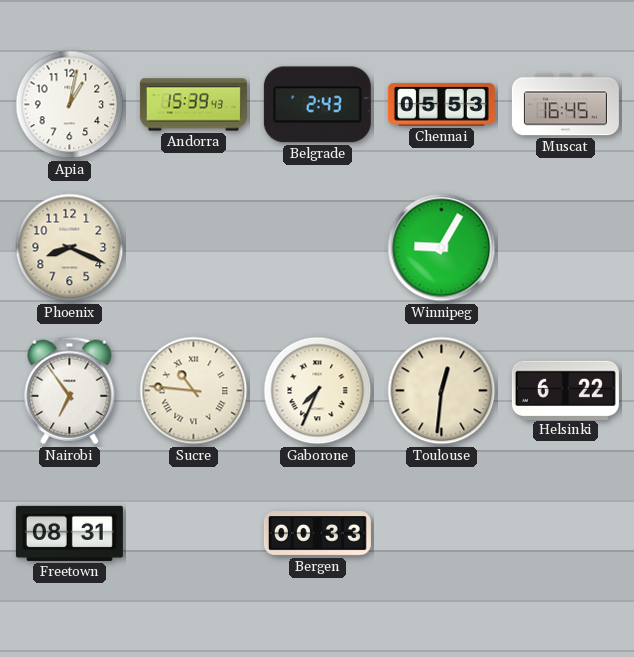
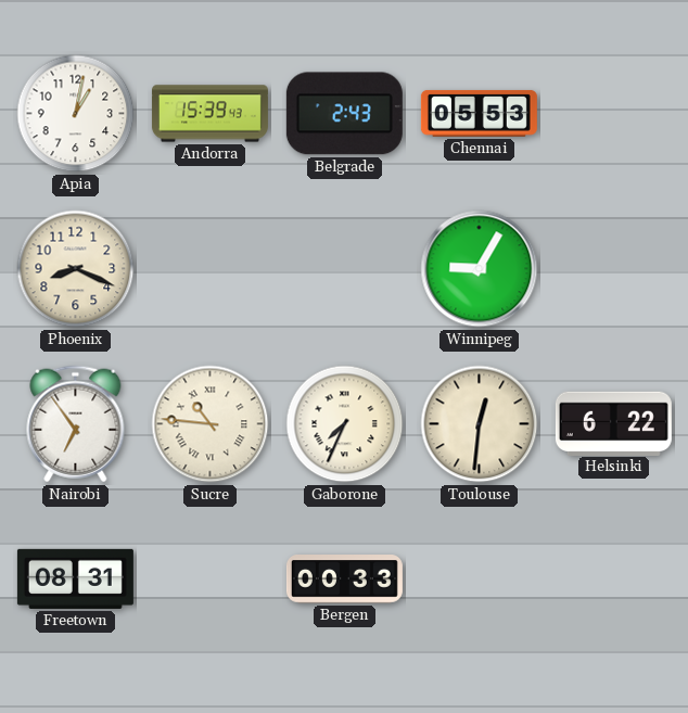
Muscat: 16:45 -> none (565, 105)
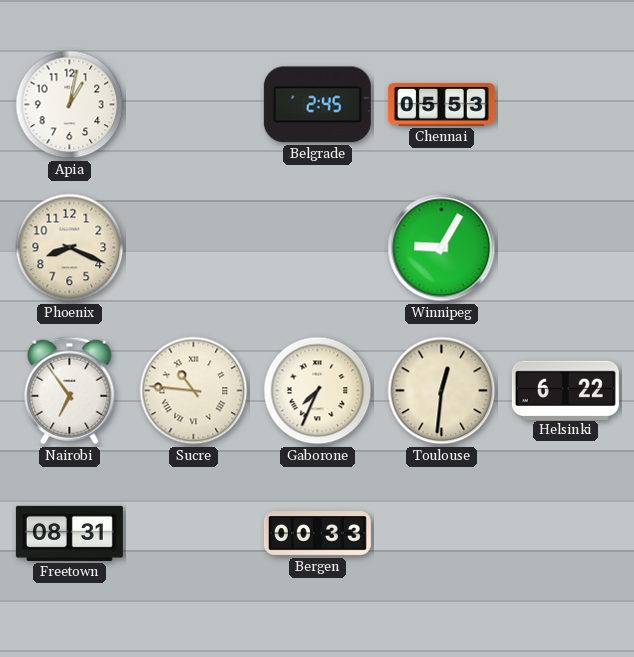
Andorra: 15:39 -> none (209, 114)
Belgrade: 2:43 -> 2:45 (317, 105)
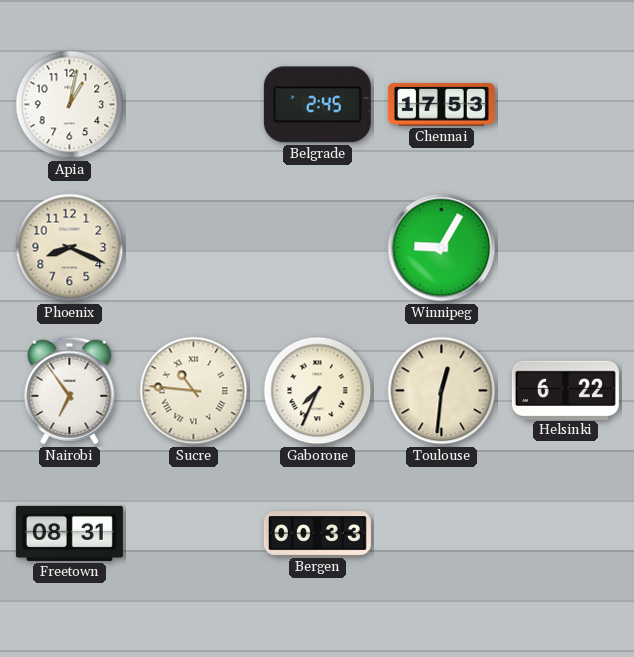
Chennai: 05:53 -> 17:53 (441, 104)
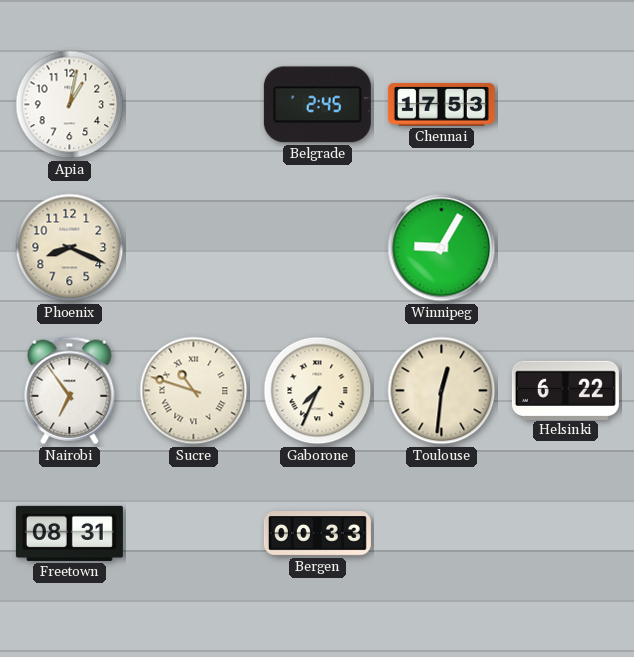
Sucre: 10:46 -> 10:48 (194, 391)
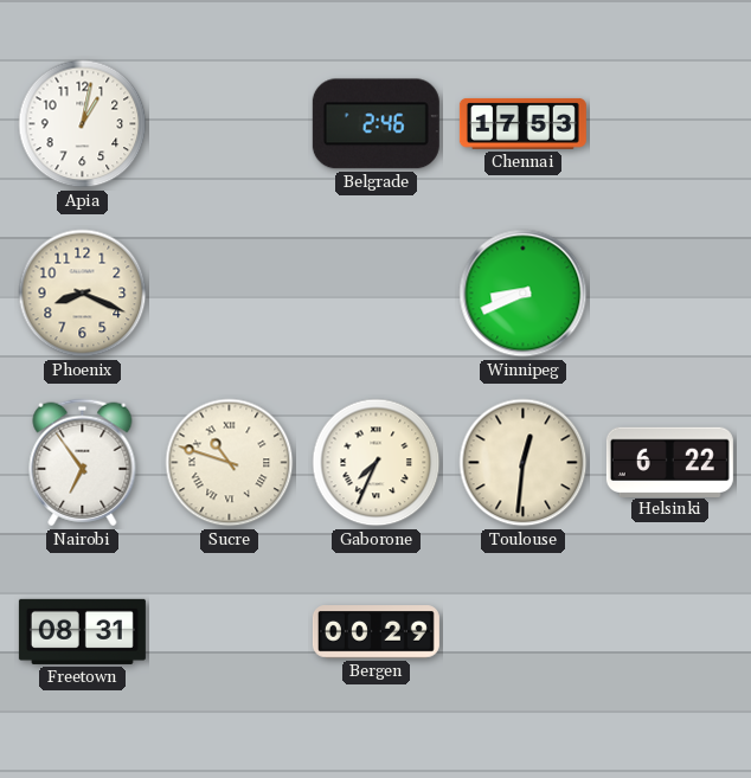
Belgrade: 2:45 -> 2:46 (375, 124)
Winnipeg: 9:05 -> 8:41 (524, 294)
Bergen: 00:33 -> 00:29 (375, 632)
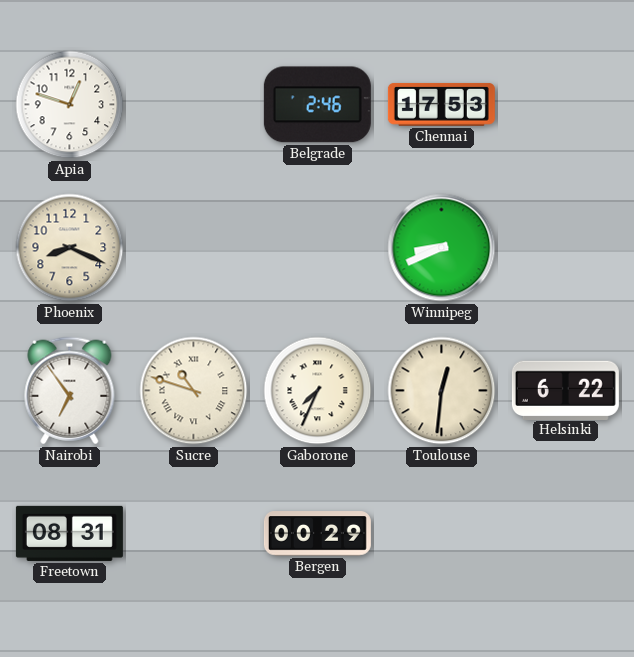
Apia: 1:02 -> 12:48 (70, 105)
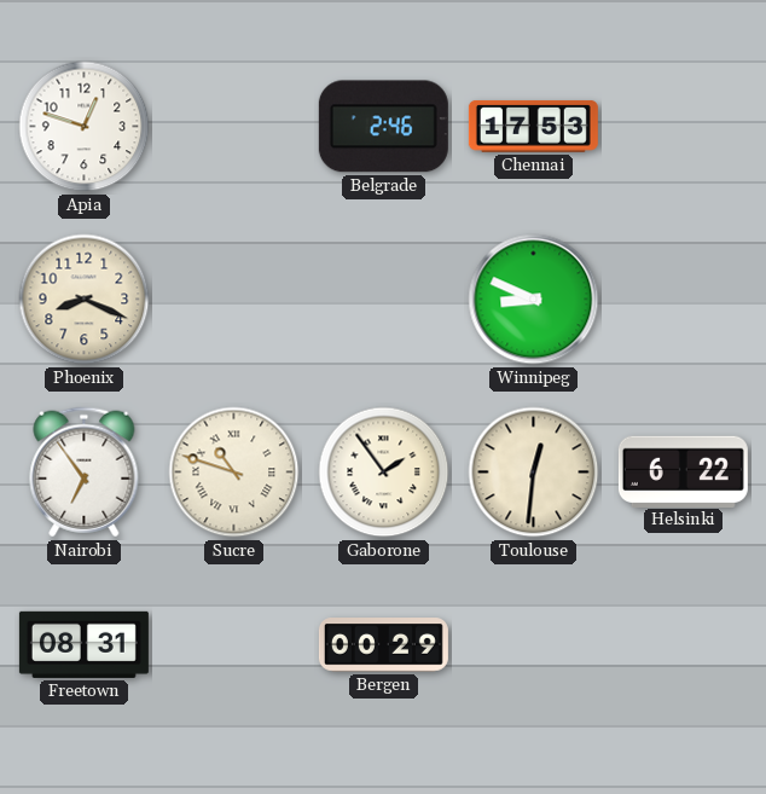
Winnipeg: 8:41 -> 8:49 (534, 300)
Gaborone: 7:34 -> 1:54 (384, 473)
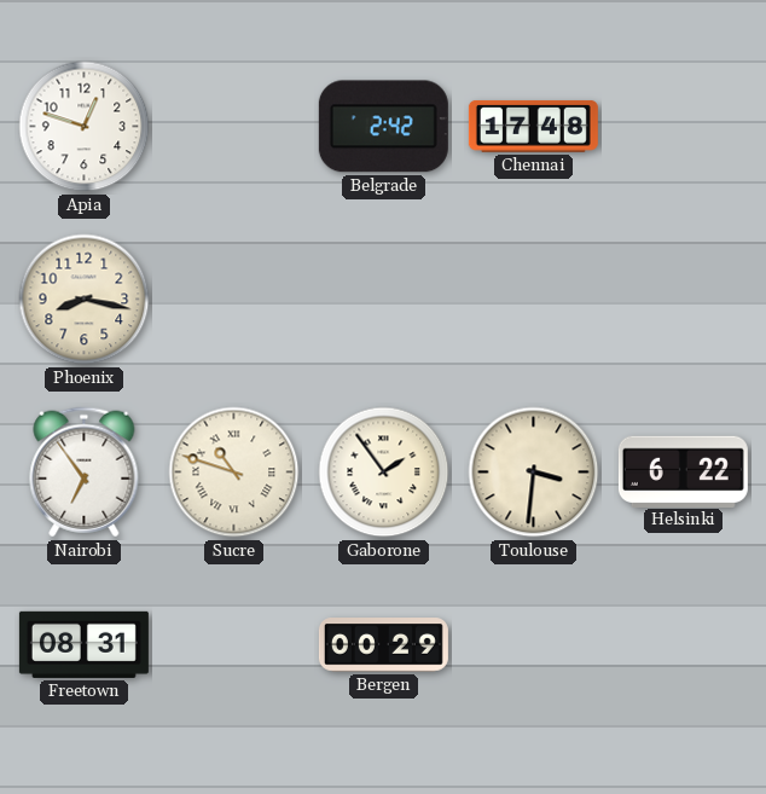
Belgrade: 2:46 -> 2:42 (383, 127)
Chennai: 17:53 -> 17:48 (533, 126)
Phoenix: 8:19 -> 8:17 (85, 300)
Winnipeg: 8:49 -> none (534, 300)
Toulouse: 12:31 -> 3:31 (534, 473)
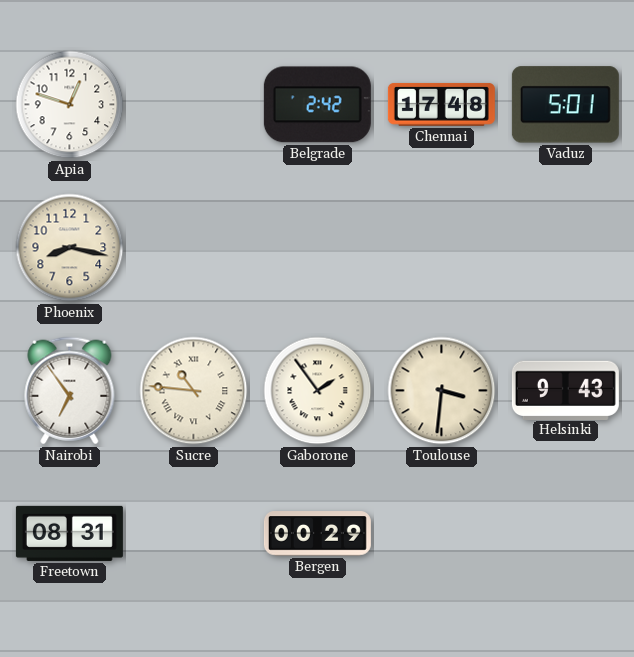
Vaduz: none -> 5:01 (565, 105)
Sucre: 10:48 -> 10:46 (194, 391)
Helsinki: 6:22 -> 9:43 (565, 390)
